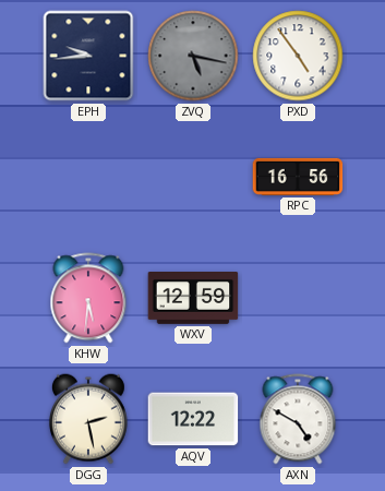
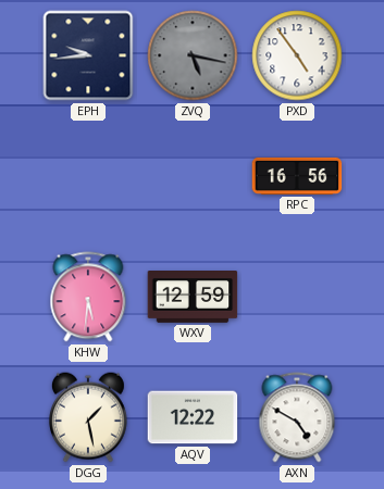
DGG: 2:28 -> 1:28 (88, 417)
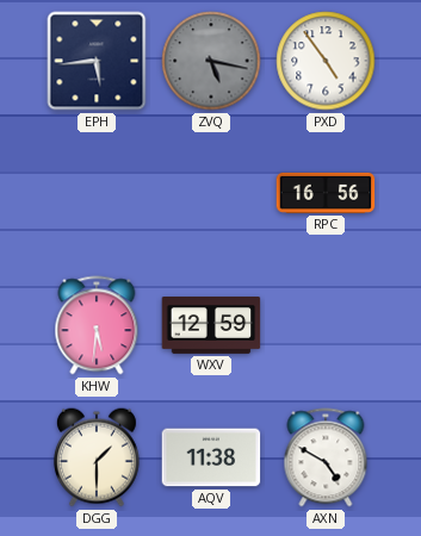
EPH: 9:44 -> 5:44 (97, 61)
DGG: 1:28 -> 1:30 (97, 457)
AQV: 12:22 -> 11:38 (211, 457)
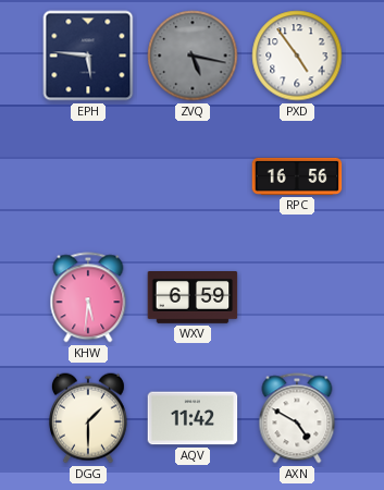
EPH: 5:44 -> 5:46 (88, 56)
WXV: 12:59 -> 6:59 (193, 298)
AQV: 11:38 -> 11:42 (193, 418)
